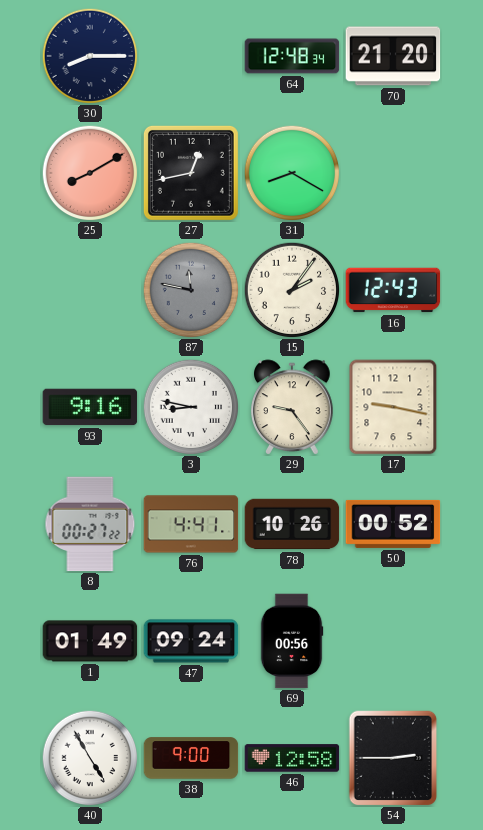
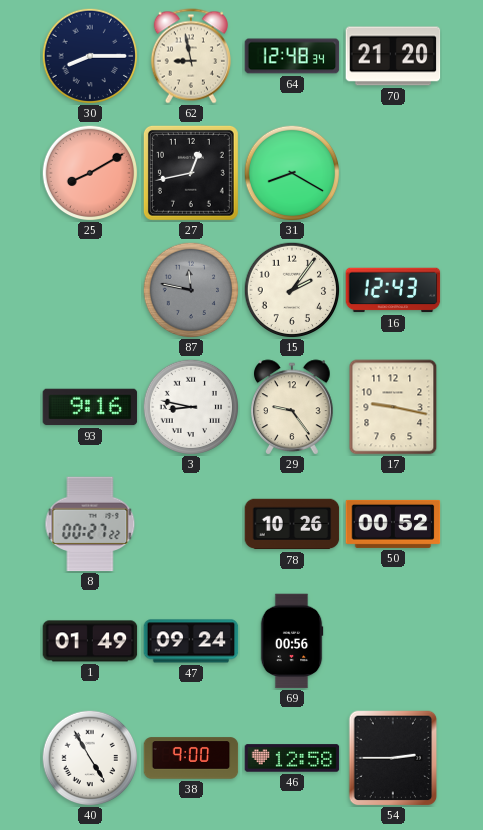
62: none -> 8:58 (191, 56)
76: 4:41 -> none (191, 524)
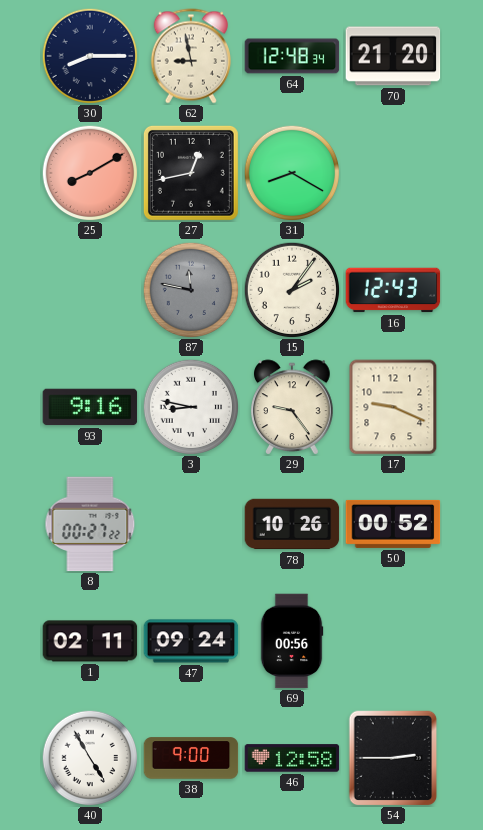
17: 9:17 -> 9:19 (393, 407)
1: 01:49 -> 02:11 (90, 641)
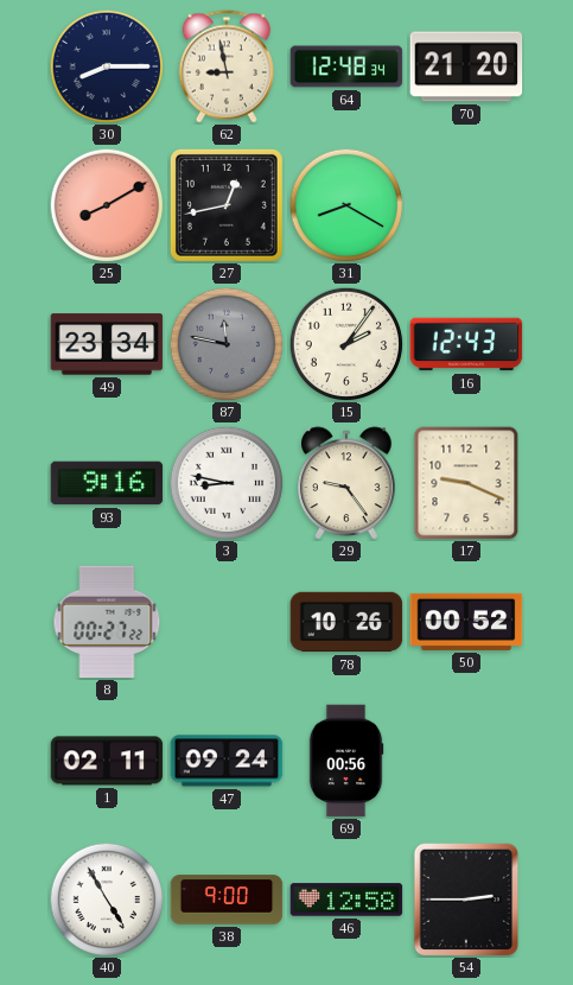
49: none -> 23:34 (107, 344)
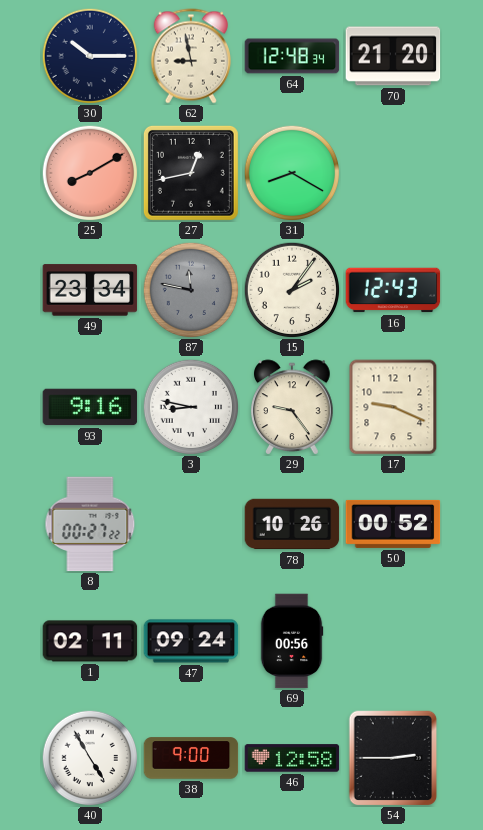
30: 8:15 -> 10:15 (90, 56)
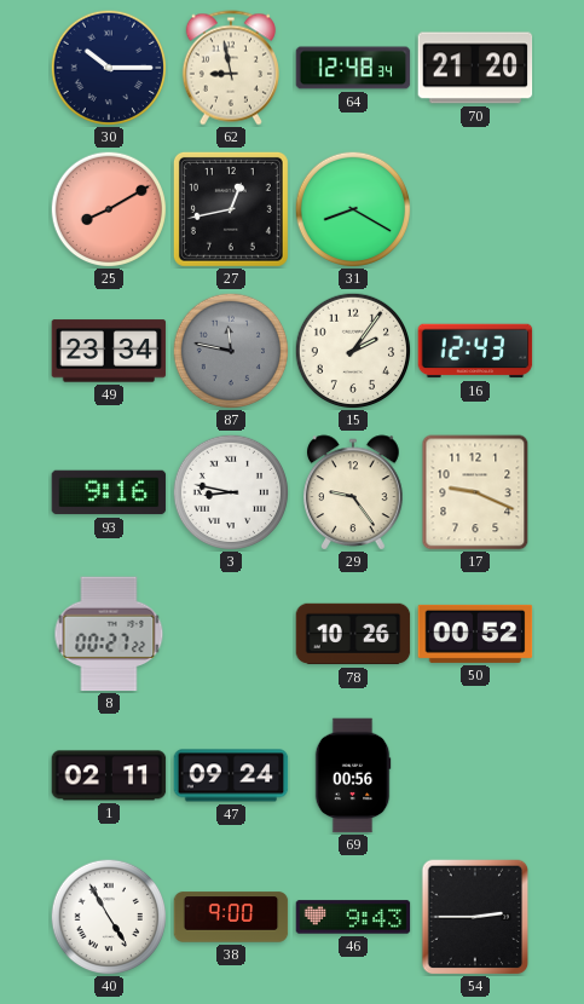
46: 12:58 -> 9:43 (353, 917)
